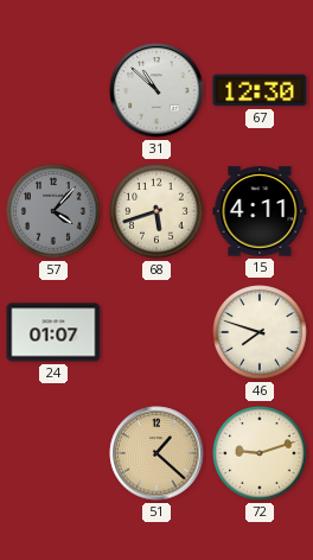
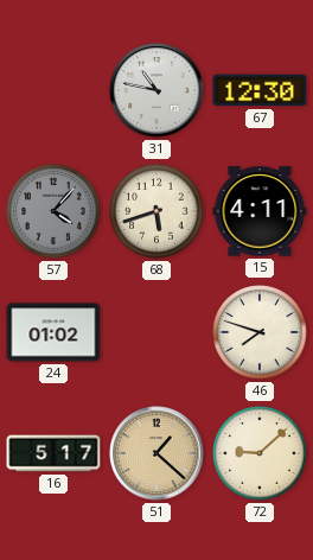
31: 10:52 -> 10:47 (156, 90)
24: 01:07 -> 01:02 (53, 332)
16: none -> 5:17 (53, 453)
72: 9:12 -> 9:08 (260, 453)
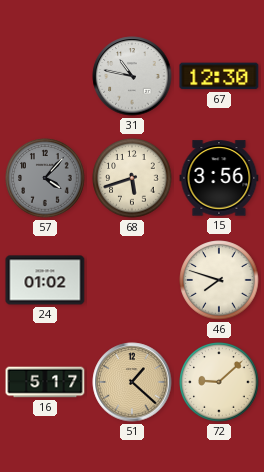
15: 4:11 -> 3:56 (219, 178)
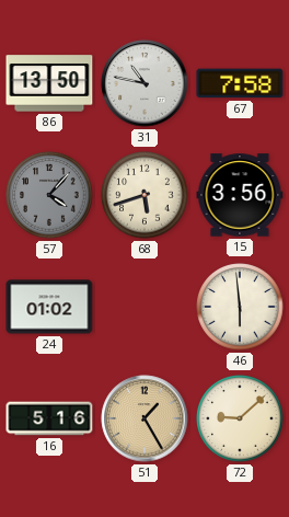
86: none -> 13:50 (49, 83)
67: 12:30 -> 7:58 (240, 83)
46: 7:48 -> 5:59 (240, 307)
16: 5:17 -> 5:16 (49, 418)
51: 1:22 -> 1:25 (144, 418)
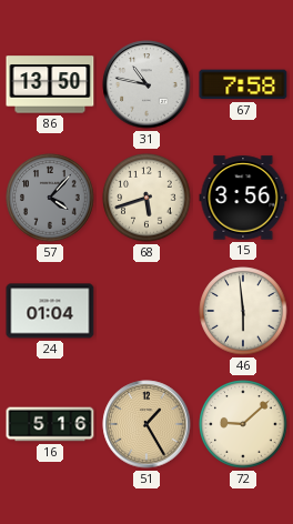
24: 01:02 -> 01:04 (50, 311)
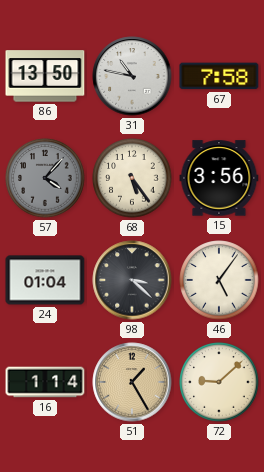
68: 5:42 -> 5:24 (132, 178)
98: none -> 3:22 (132, 280)
46: 5:59 -> 5:06 (219, 280)
16: 5:16 -> 1:14 (45, 382)
